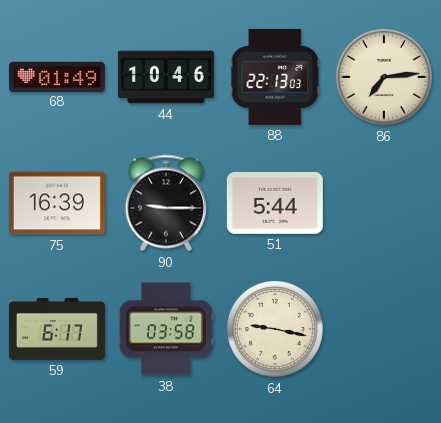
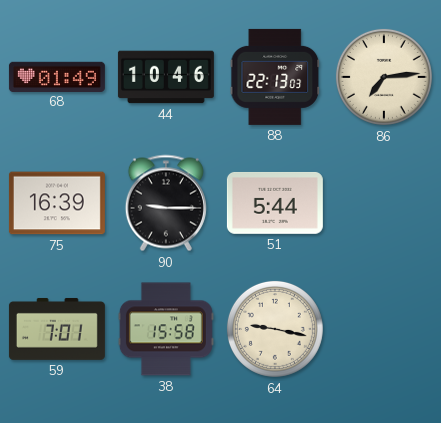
59: 6:17 -> 7:01 (57, 329)
38: 03:58 -> 15:58 (166, 329)
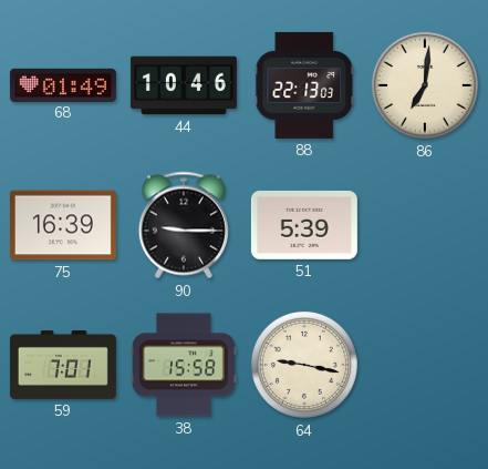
86: 7:14 -> 7:01 (425, 85)
51: 5:44 -> 5:39 (304, 225)
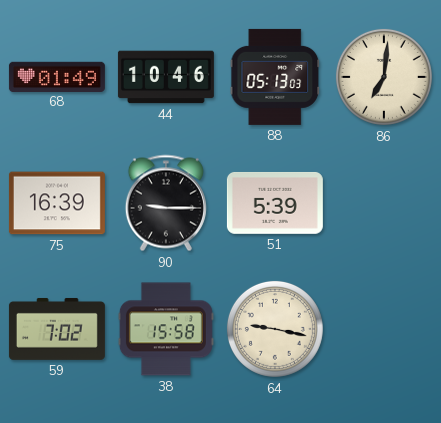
88: 22:13 -> 05:13 (275, 77)
59: 7:01 -> 7:02 (57, 329)
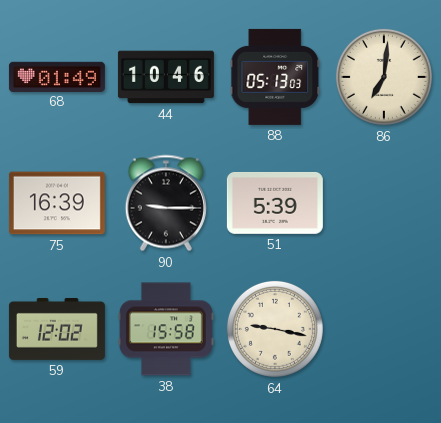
59: 7:02 -> 12:02 (57, 329)
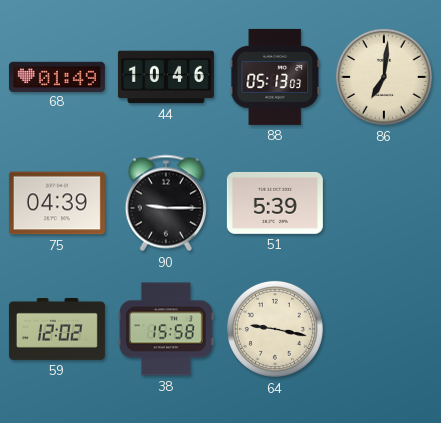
75: 16:39 -> 04:39 (57, 203)
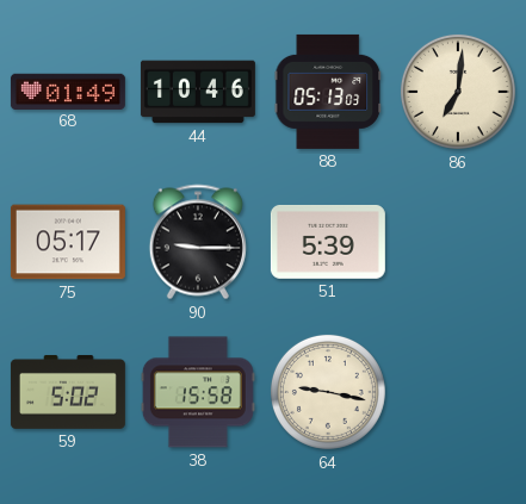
75: 04:39 -> 05:17 (68, 242)
59: 12:02 -> 5:02 (68, 392)
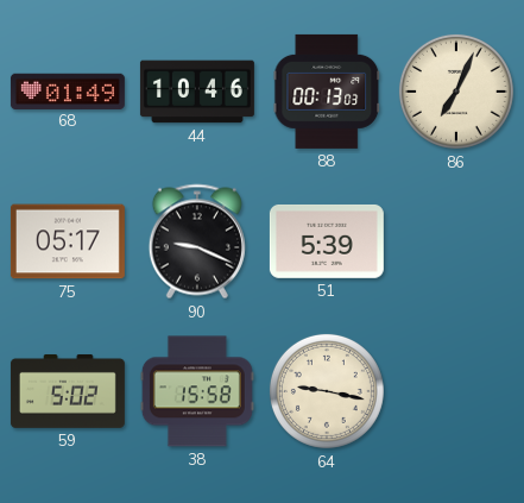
88: 05:13 -> 00:13 (327, 92)
86: 7:01 -> 7:04 (456, 92)
90: 9:15 -> 9:19 (197, 241)
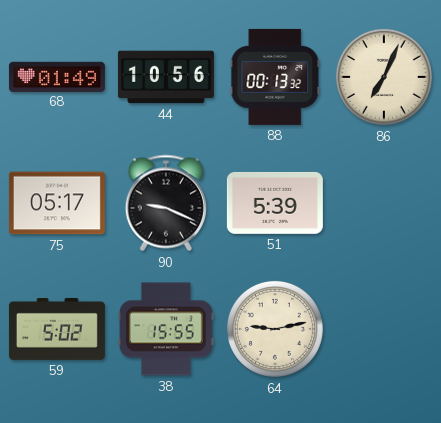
44: 10:46 -> 10:56 (166, 77)
88: 00:13:03 -> 00:13:32 (275, 77)
38: 15:58 -> 15:55 (166, 329)
64: 9:17 -> 9:13 (275, 329)
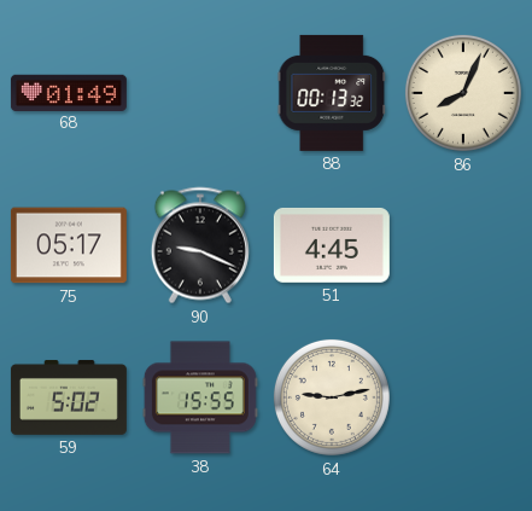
44: 10:56 -> none (166, 77)
86: 7:04 -> 8:04 (463, 93)
51: 5:39 -> 4:45 (332, 245)
